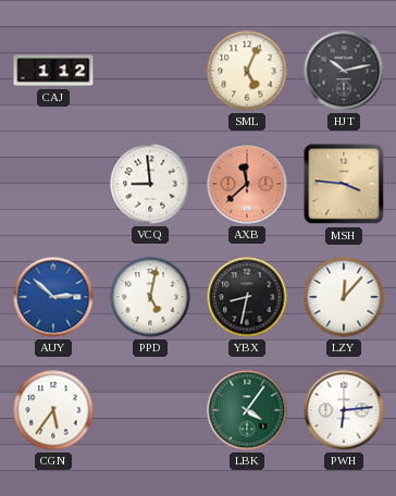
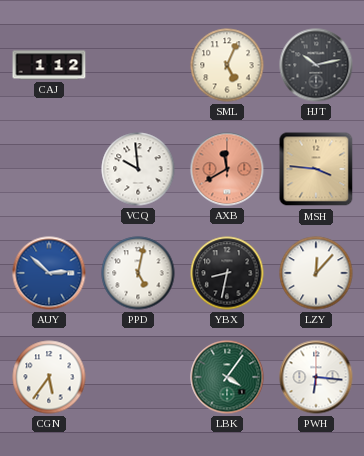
VCQ: 8:59 -> 9:59 (138, 169)
AXB: 11:38 -> 11:40 (227, 169)
PWH: 6:14 -> 6:16 (316, 377)
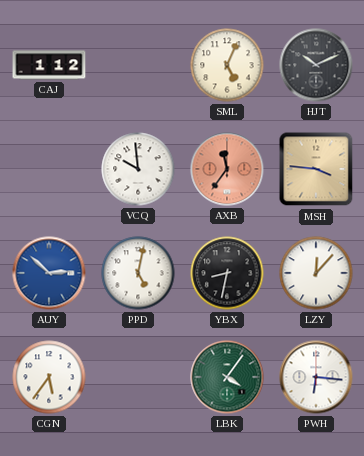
HJT: 10:13 -> 10:11 (316, 65)
AXB: 11:40 -> 11:36 (227, 169)
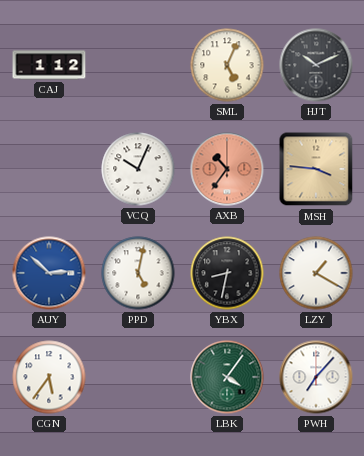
VCQ: 9:59 -> 10:04 (138, 169)
AXB: 11:36 -> 10:36 (227, 169)
LZY: 12:07 -> 1:20 (316, 273)
PWH: 6:16 -> 7:07 (316, 377)
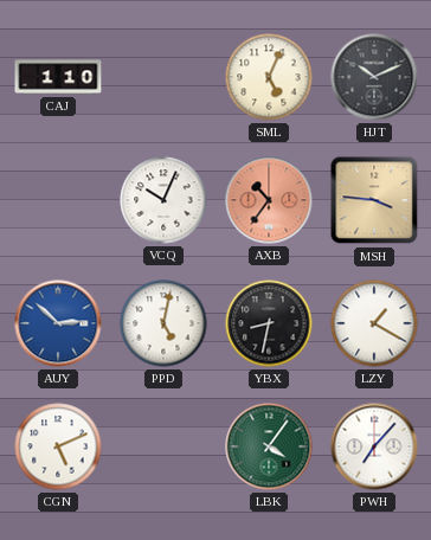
CAJ: 1:12 -> 1:10 (58, 77)
CGN: 5:36 -> 5:11 (58, 446)
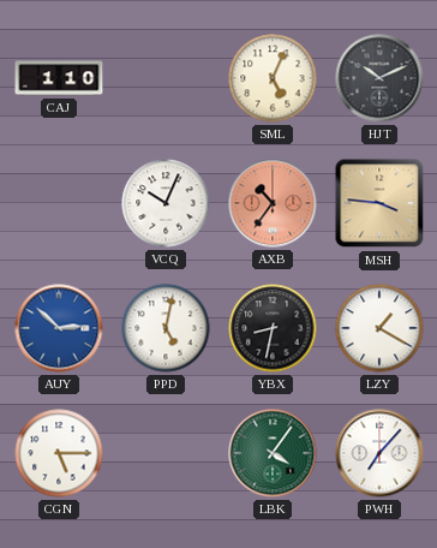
CGN: 5:11 -> 5:15 (59, 453)
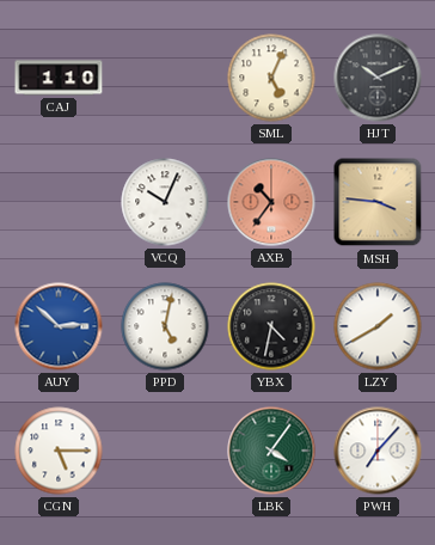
YBX: 8:32 -> 4:32 (271, 326)
LZY: 1:20 -> 1:40 (378, 326)
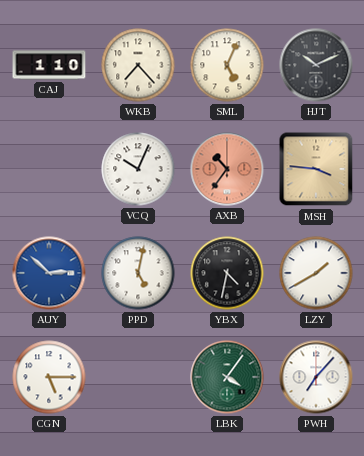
WKB: none -> 7:23 (138, 65)
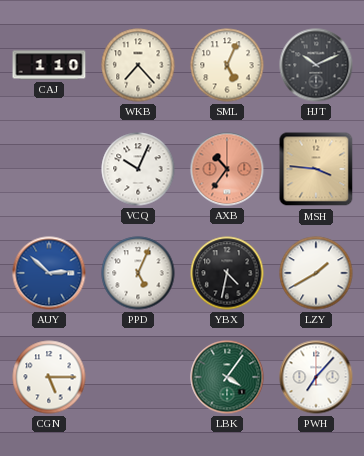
PPD: 5:02 -> 5:04 (138, 273)
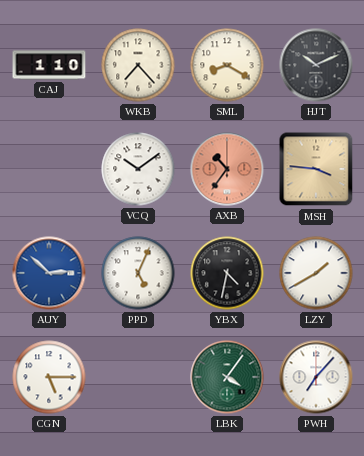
SML: 5:04 -> 8:20 (227, 65)
VCQ: 10:04 -> 10:09 (138, 169)
